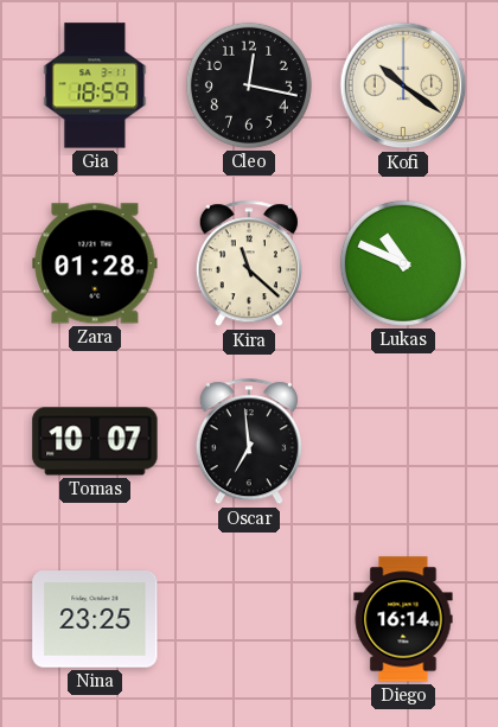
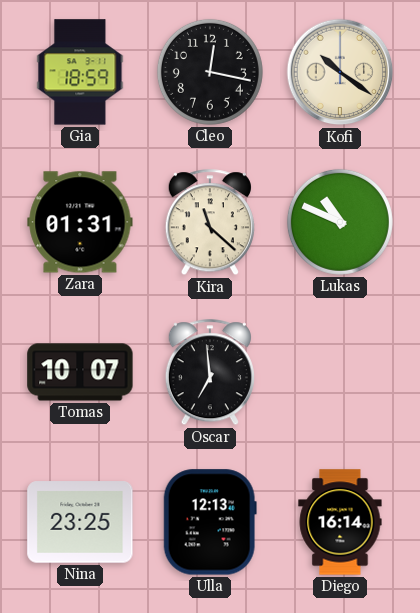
Zara: 01:28 -> 01:31 (80, 222)
Ulla: none -> 12:13 (210, 522)
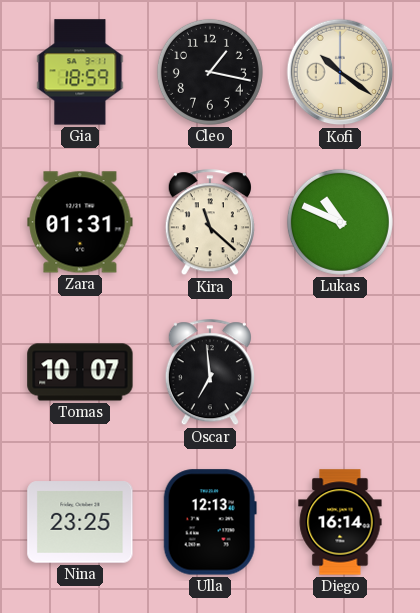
Cleo: 12:17 -> 1:17 (210, 72)
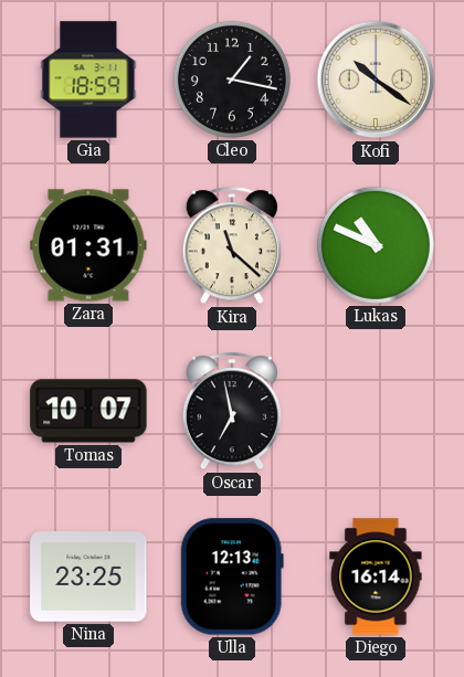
Oscar: 6:59 -> 6:58 (232, 412)
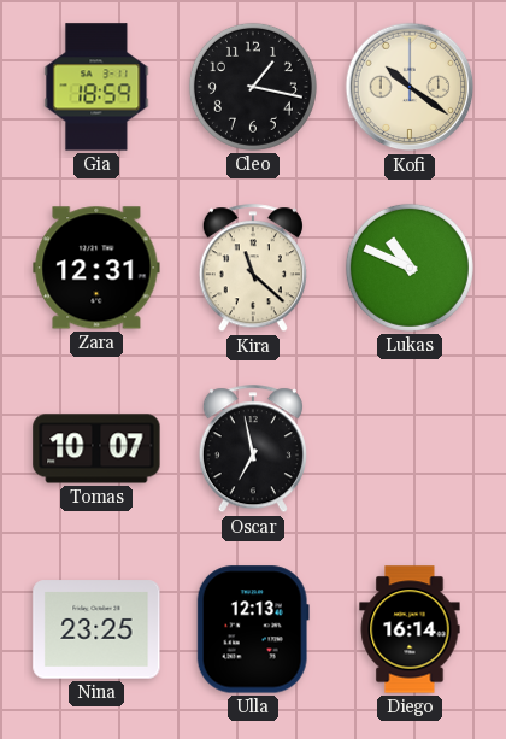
Zara: 01:31 -> 12:31 (96, 268)
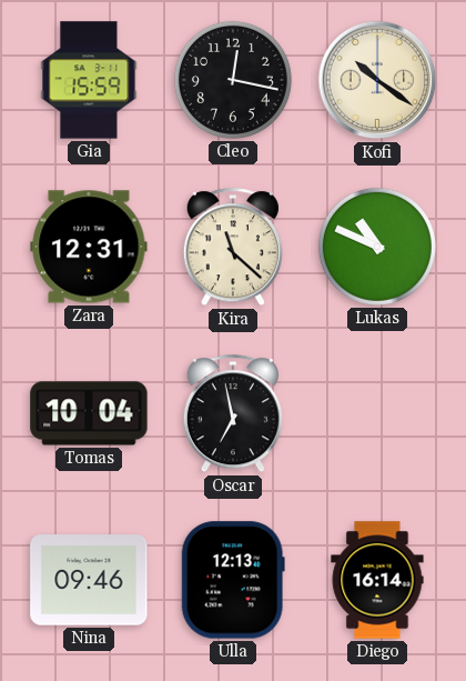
Gia: 18:59 -> 15:59 (89, 80)
Cleo: 1:17 -> 12:17 (233, 80)
Tomas: 10:07 -> 10:04 (89, 413)
Nina: 23:25 -> 09:46 (89, 580)
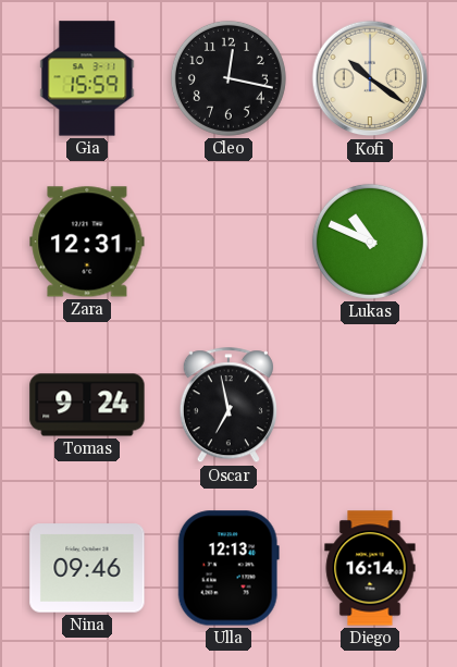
Kira: 11:22 -> none (233, 248)
Tomas: 10:04 -> 9:24 (87, 405)
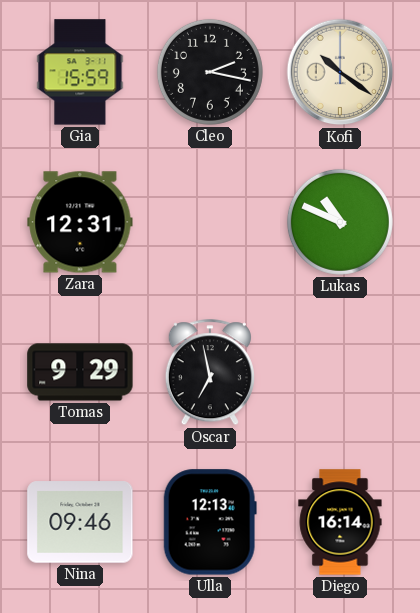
Cleo: 12:17 -> 2:17 (210, 72)
Tomas: 9:24 -> 9:29 (80, 372)
